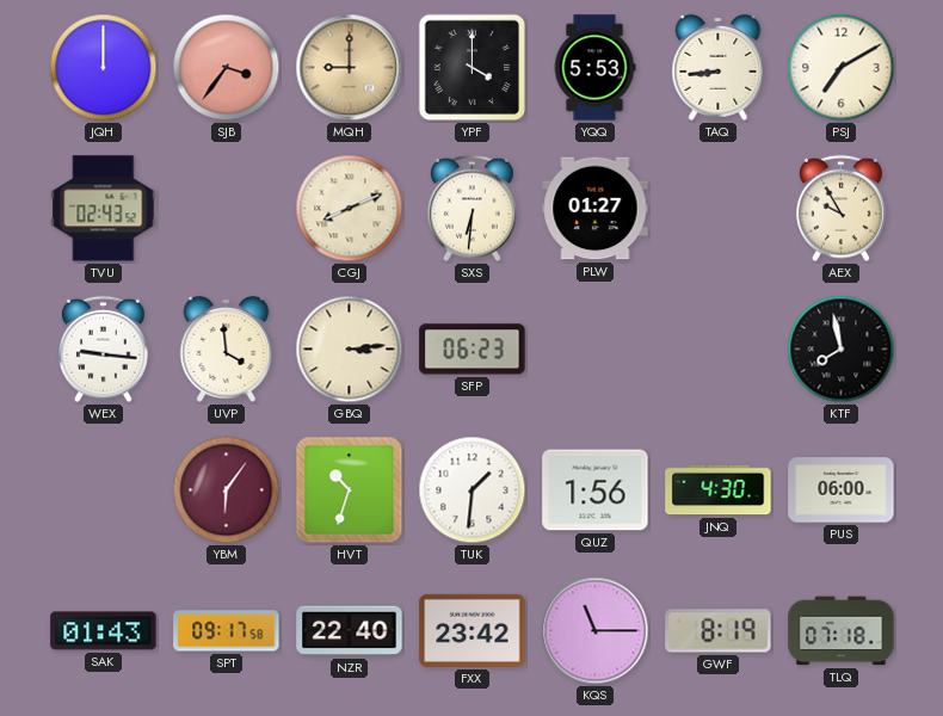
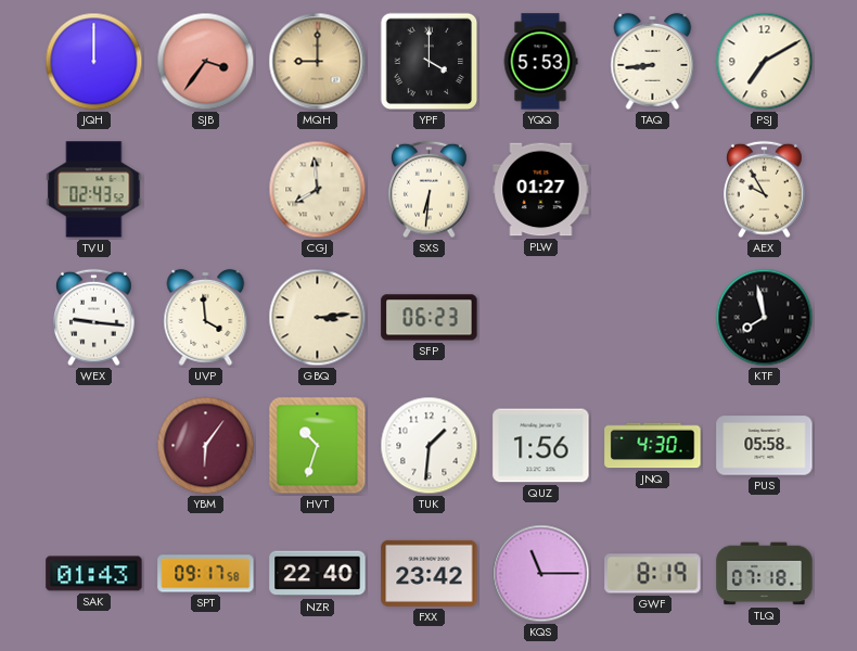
CGJ: 8:11 -> 7:59 (318, 190)
PUS: 06:00 -> 05:58 (765, 446)
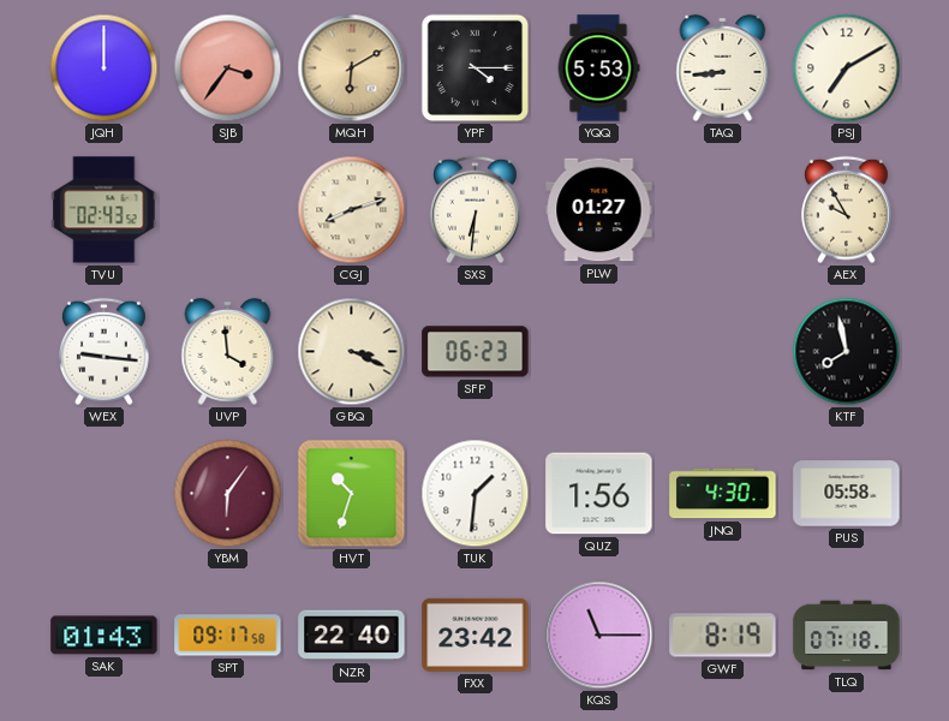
MQH: 9:00 -> 6:10 (352, 68)
YPF: 4:00 -> 4:15 (476, 68)
CGJ: 7:59 -> 8:12 (352, 210)
GBQ: 3:14 -> 3:19 (352, 352)
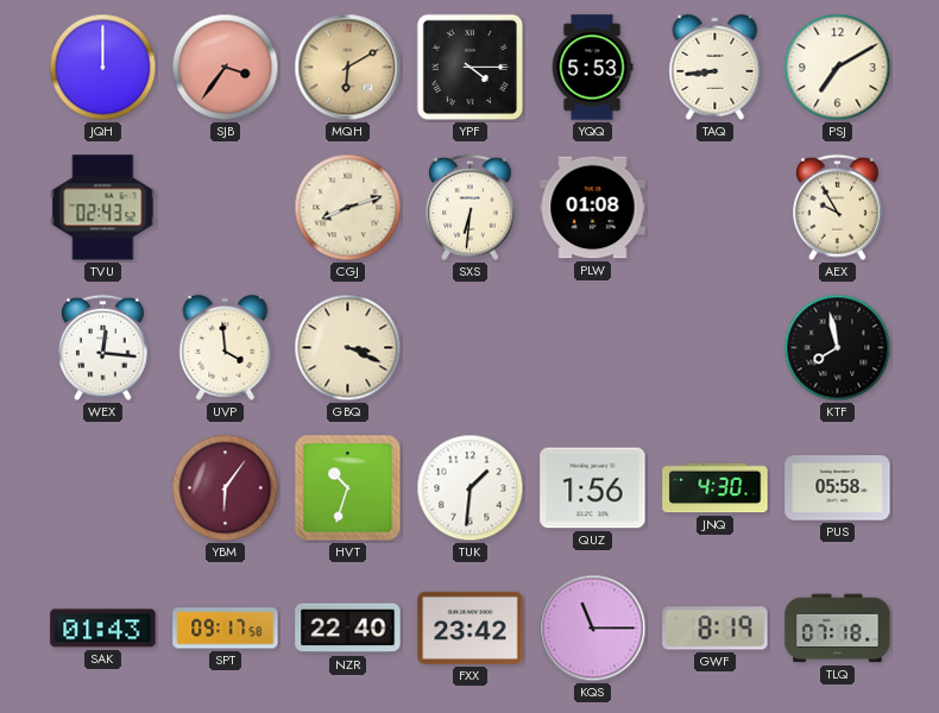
PLW: 01:27 -> 01:08 (593, 208)
WEX: 9:16 -> 12:16 (103, 348)
SFP: 06:23 -> none (476, 352)
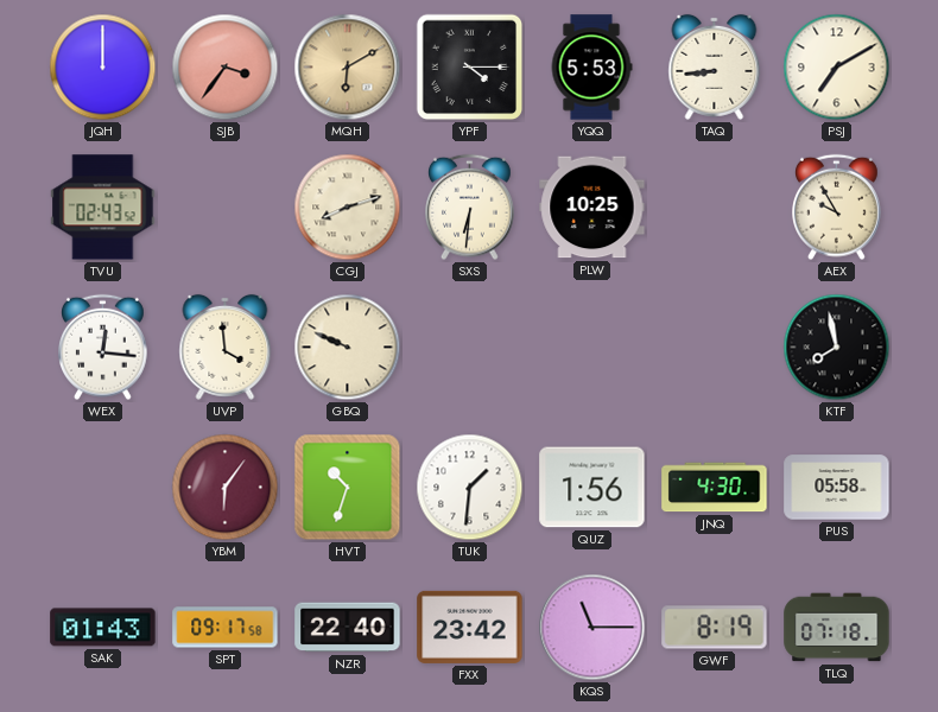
PLW: 01:08 -> 10:25 (592, 208)
GBQ: 3:19 -> 9:49 (348, 348)
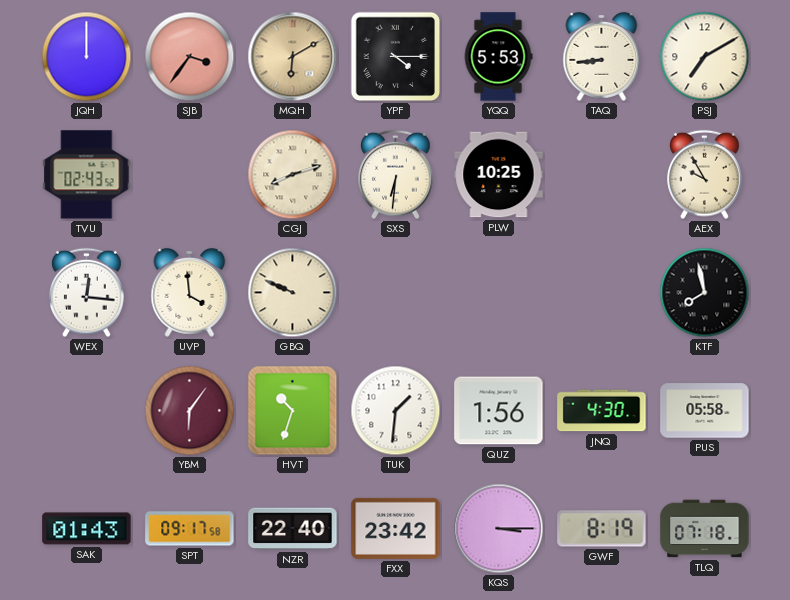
KQS: 11:15 -> 3:15 (499, 529)
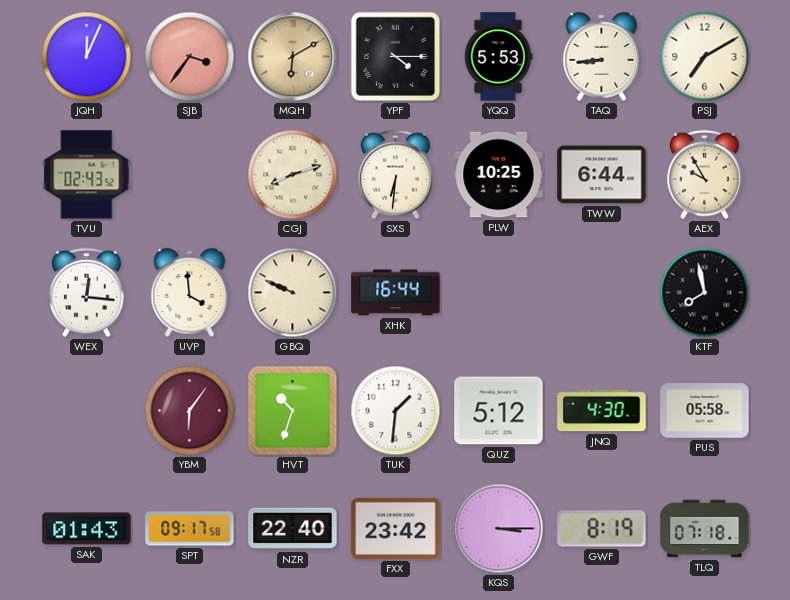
JQH: 12:00 -> 12:04 (87, 57)
TWW: none -> 6:44 (602, 175)
XHK: none -> 16:44 (396, 293)
QUZ: 1:56 -> 5:12 (499, 411)
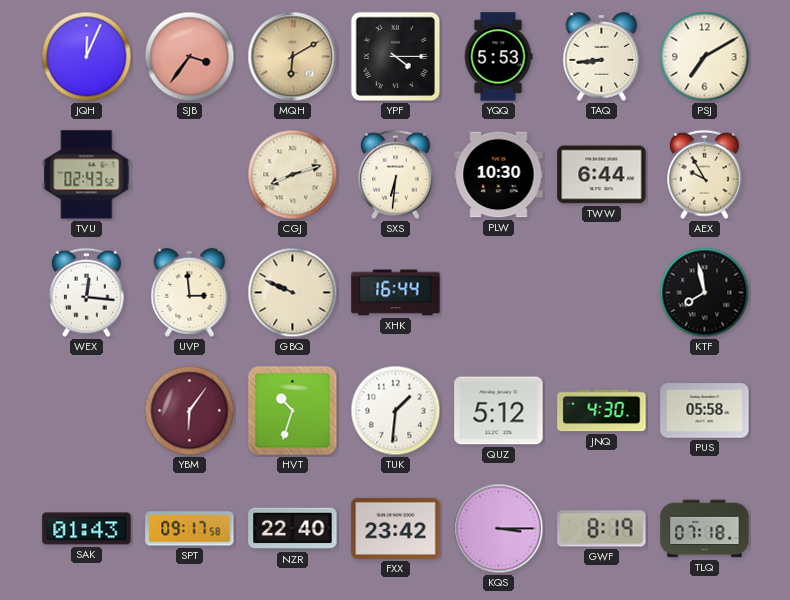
PLW: 10:25 -> 10:30 (499, 175)
UVP: 3:59 -> 2:59 (190, 292)
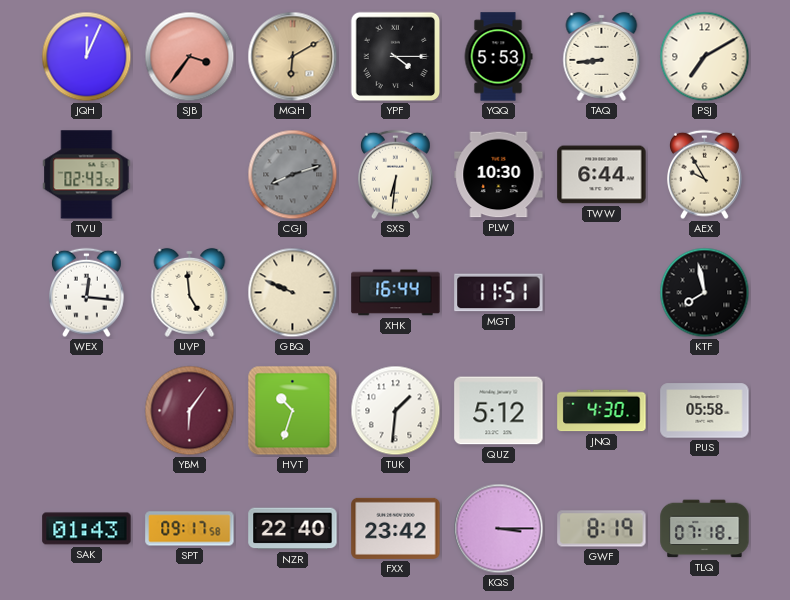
CGJ dial: cream -> grey (293, 175)
UVP: 2:59 -> 4:59 (190, 292)
MGT: none -> 11:51 (499, 293)
